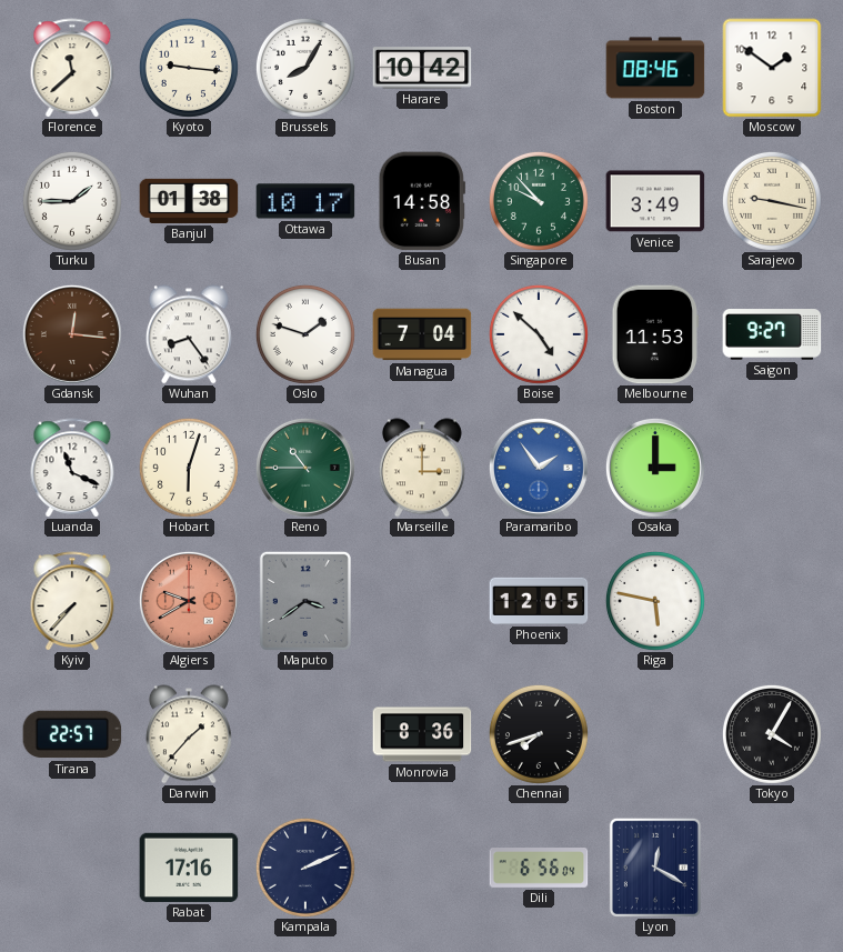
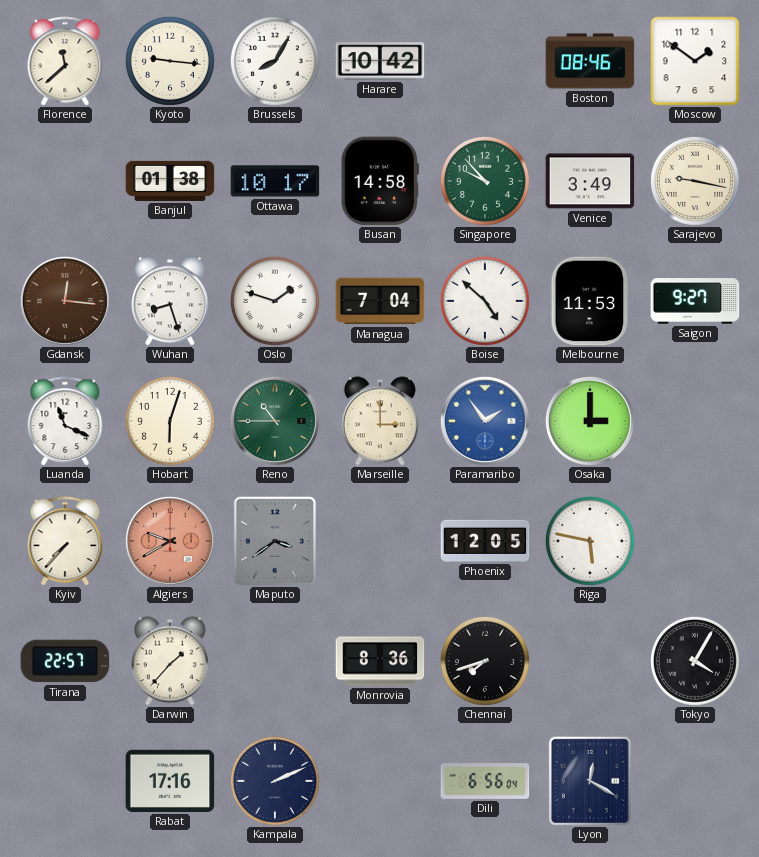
Turku: 1:45 -> none (72, 201)
Wuhan: 8:24 -> 8:27 (170, 301)
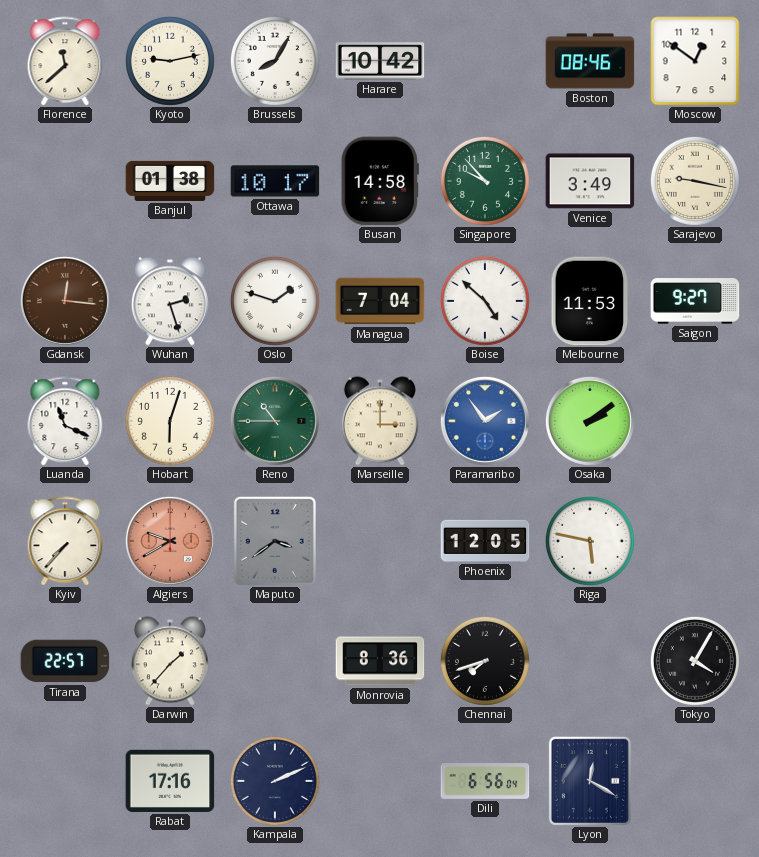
Kyoto: 9:16 -> 9:13 (170, 61)
Moscow: 1:51 -> 12:51 (695, 61)
Wuhan: 8:27 -> 2:27 (170, 301)
Osaka: 3:00 -> 2:09 (590, 421)
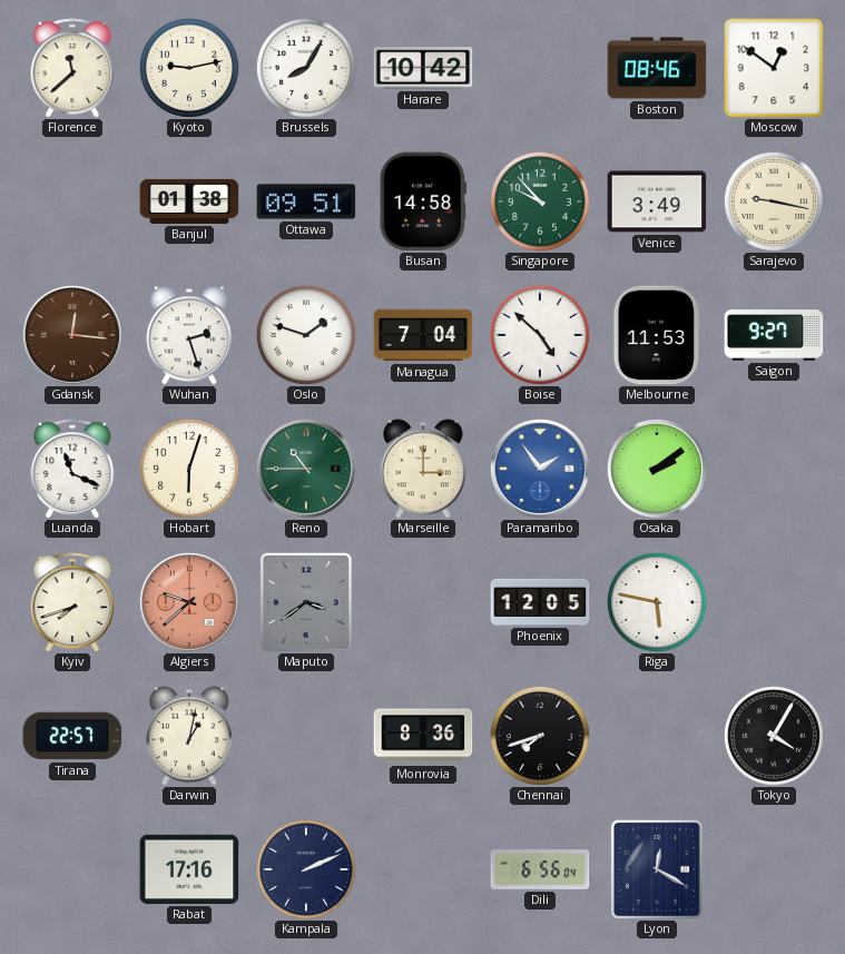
Ottawa: 10:17 -> 09:51 (306, 201)
Kyiv: 7:37 -> 7:42 (72, 602)
Algiers: 9:40 -> 9:38 (189, 602)
Darwin: 1:37 -> 1:02 (189, 736)
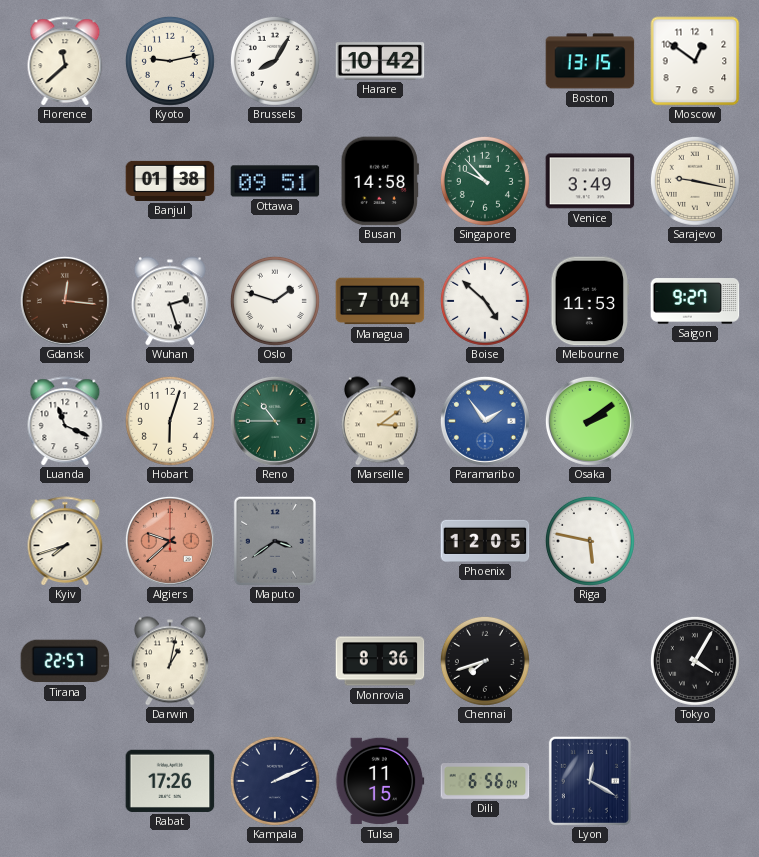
Boston: 08:46 -> 13:15 (590, 61)
Marseille: 3:00 -> 3:09 (380, 421)
Rabat: 17:16 -> 17:26 (170, 781)
Tulsa: none -> 11:15 (380, 781)
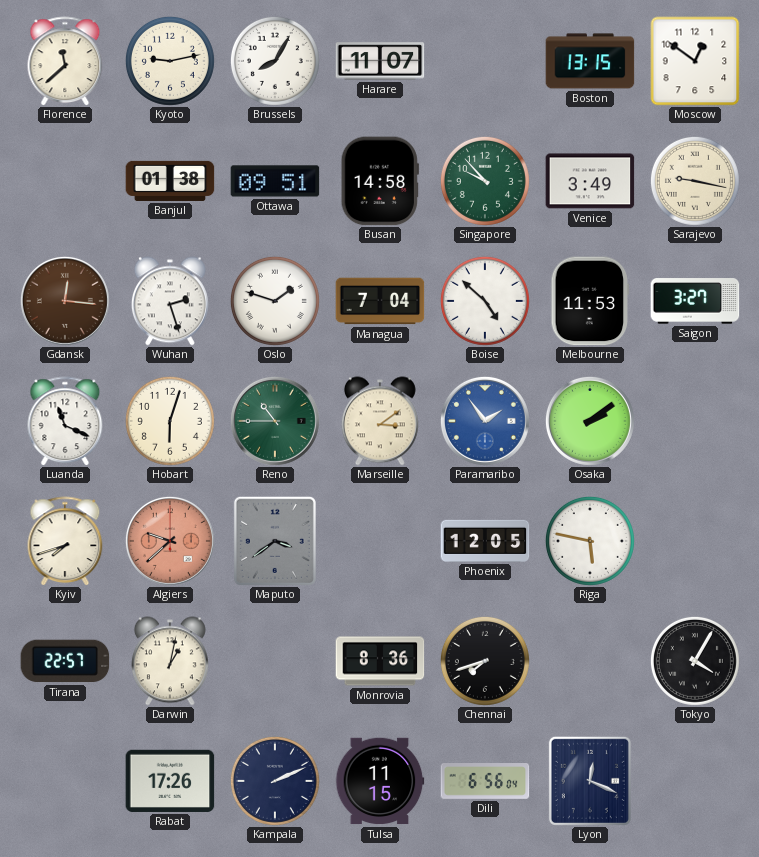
Harare: 10:42 -> 11:07 (380, 61)
Saigon: 9:27 -> 3:27 (695, 301)
Lyon: 12:20 -> 12:19 (590, 781)
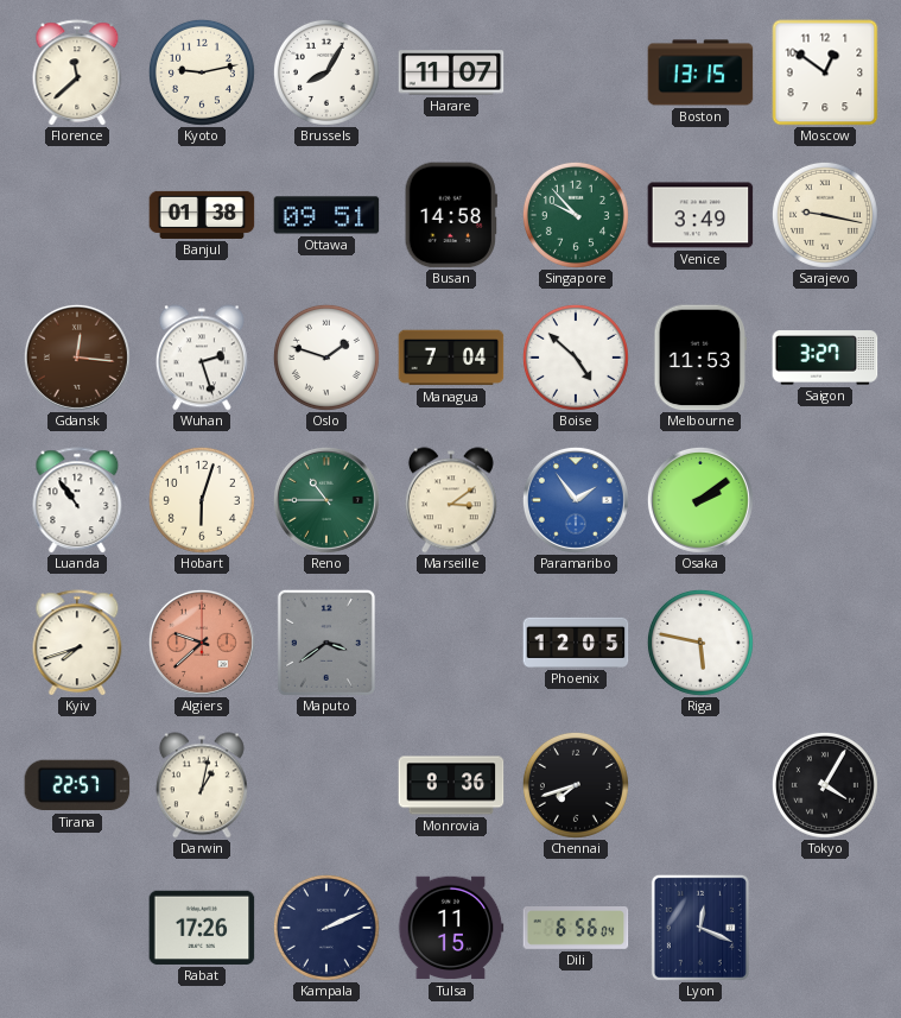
Luanda: 11:19 -> 10:54 (77, 500)
